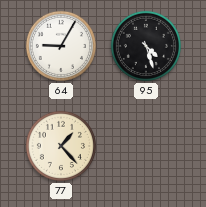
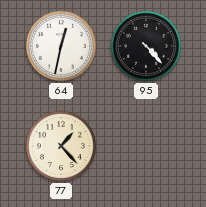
64: 9:05 -> 12:32 (61, 46)
95: 4:27 -> 4:23 (146, 46)
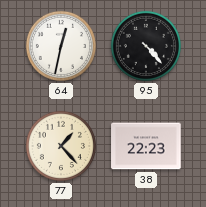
38: none -> 22:23 (146, 146)
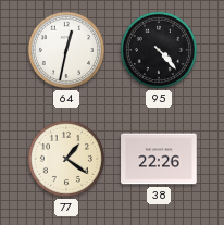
77: 1:23 -> 1:21 (66, 159)
38: 22:23 -> 22:26 (159, 159)
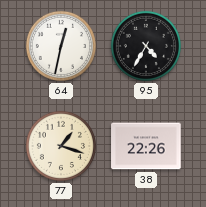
95: 4:23 -> 4:35 (146, 46)
77: 1:21 -> 1:18 (61, 146)
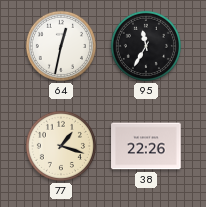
95: 4:35 -> 11:35 (146, 46)
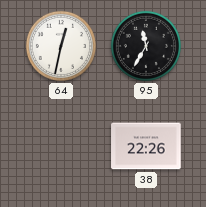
77: 1:18 -> none (61, 146)
